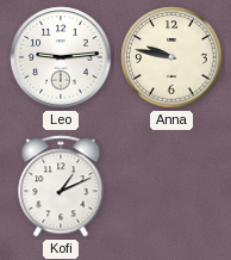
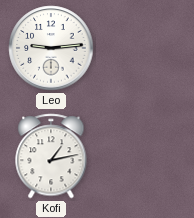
Anna: 9:47 -> none (171, 57)
Kofi: 1:11 -> 1:13 (51, 156)
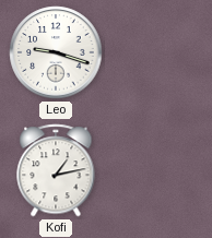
Leo: 9:14 -> 9:18 (56, 52)
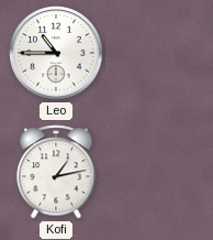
Leo: 9:18 -> 10:45 (56, 53)
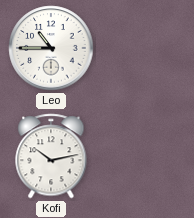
Kofi: 1:13 -> 10:13 (51, 156)
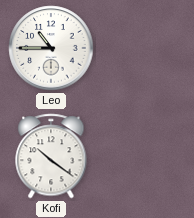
Kofi: 10:13 -> 10:21 (51, 156)
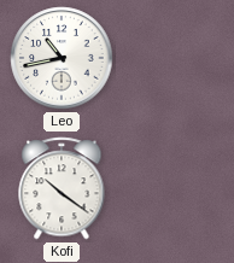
Leo: 10:45 -> 10:43 (62, 58)
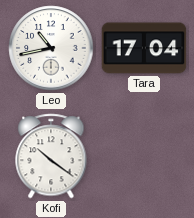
Tara: none -> 17:04 (144, 48)
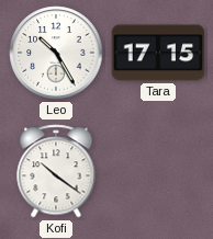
Leo: 10:43 -> 10:25 (56, 53)
Tara: 17:04 -> 17:15 (158, 53)
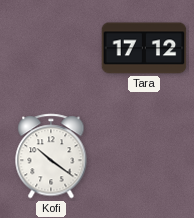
Leo: 10:25 -> none (56, 53)
Tara: 17:15 -> 17:12 (144, 48)
